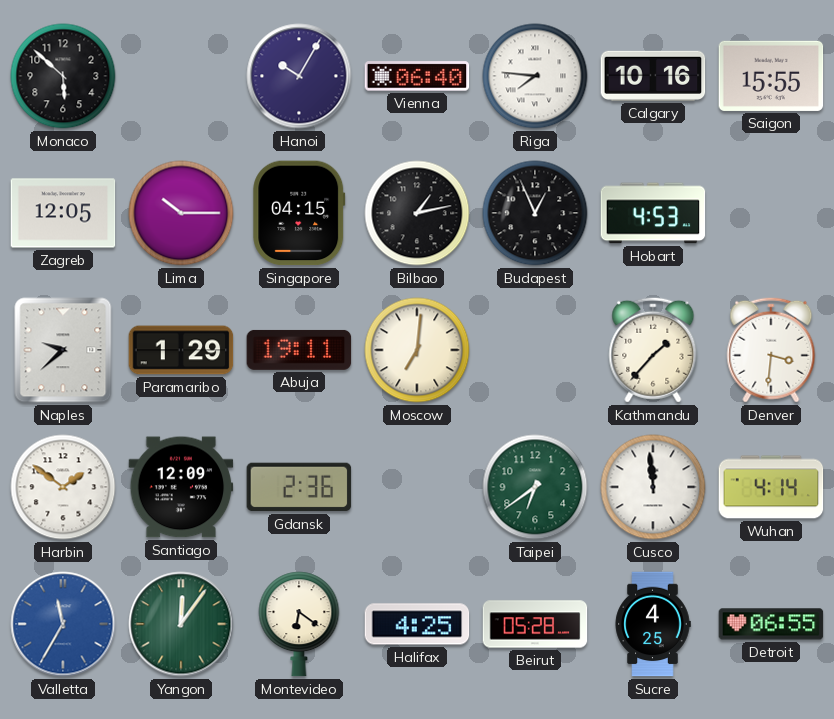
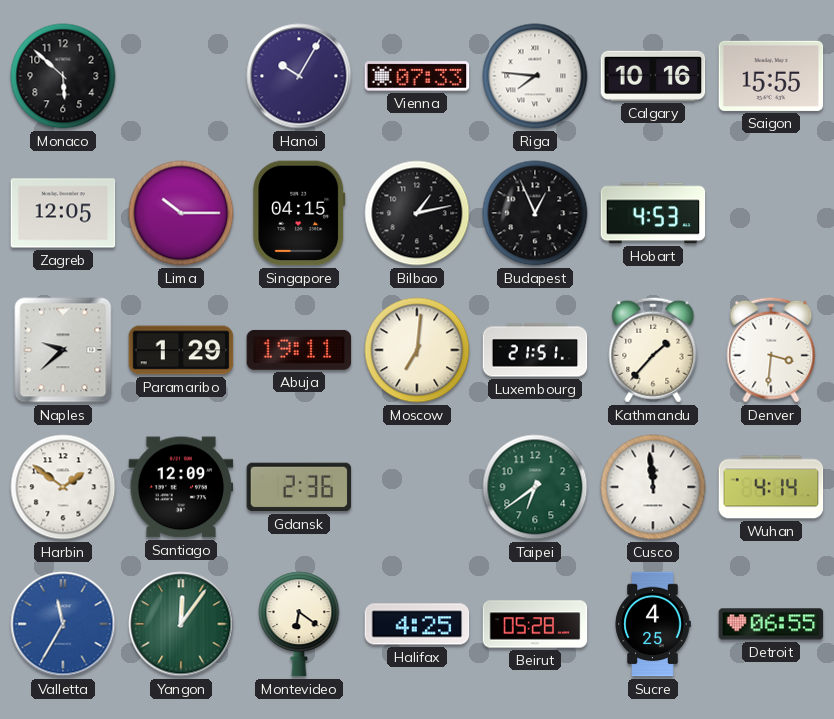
Vienna: 06:40 -> 07:33 (417, 76)
Luxembourg: none -> 21:51 (535, 350)
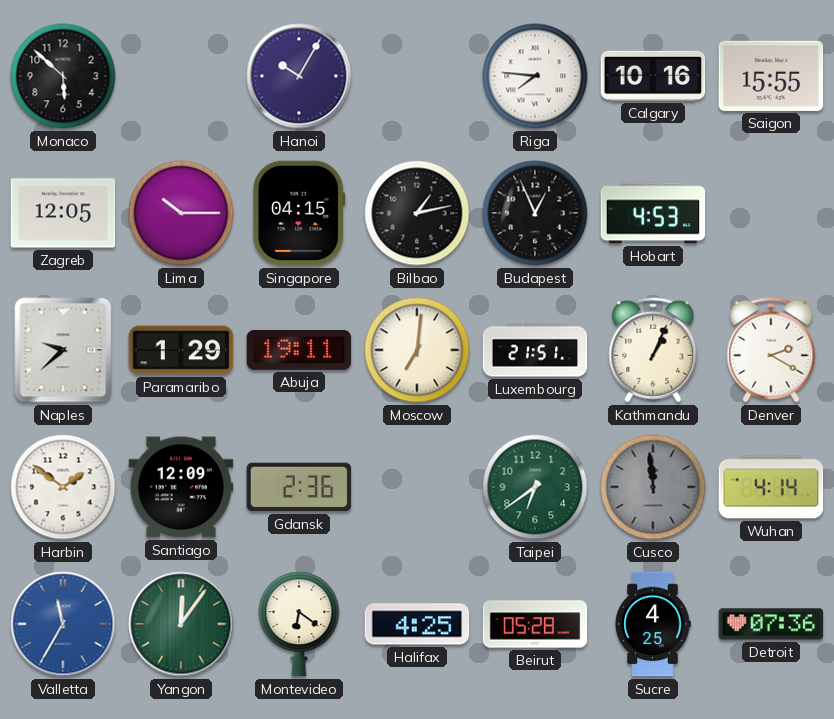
Vienna: 07:33 -> none (417, 76)
Kathmandu: 1:37 -> 1:04 (653, 350)
Denver: 3:31 -> 2:20 (771, 350)
Cusco dial: white -> grey (653, 487)
Detroit: 06:55 -> 07:36 (771, 624)
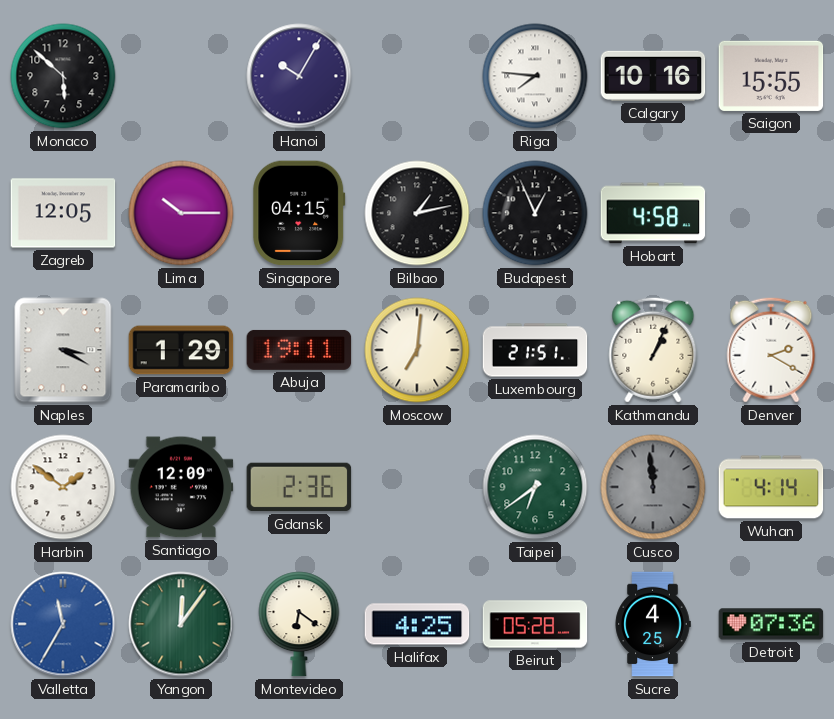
Hobart: 4:53 -> 4:58 (653, 213)
Naples: 9:38 -> 3:20 (63, 350)
